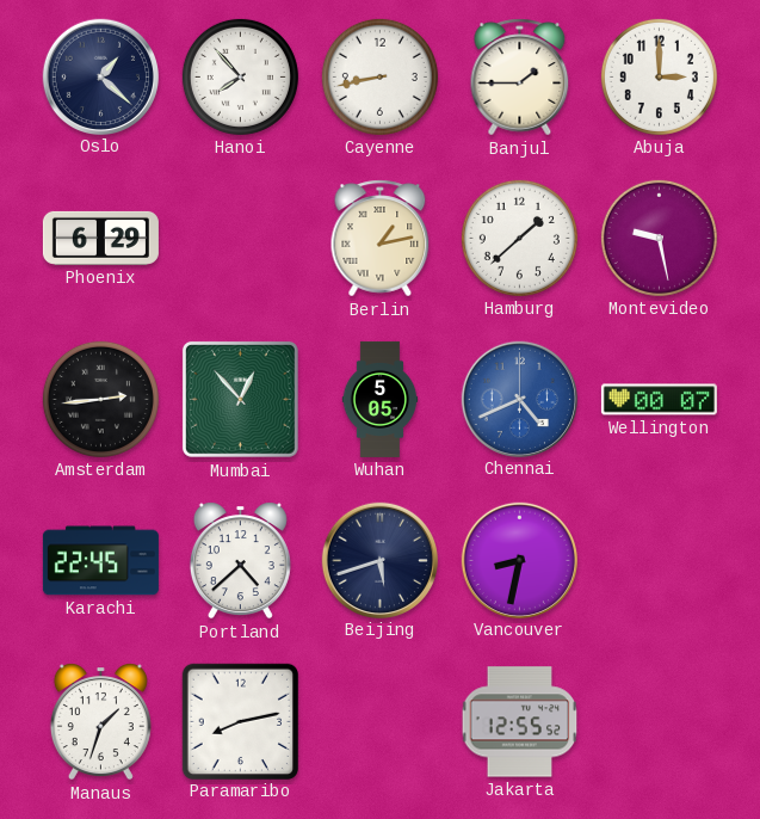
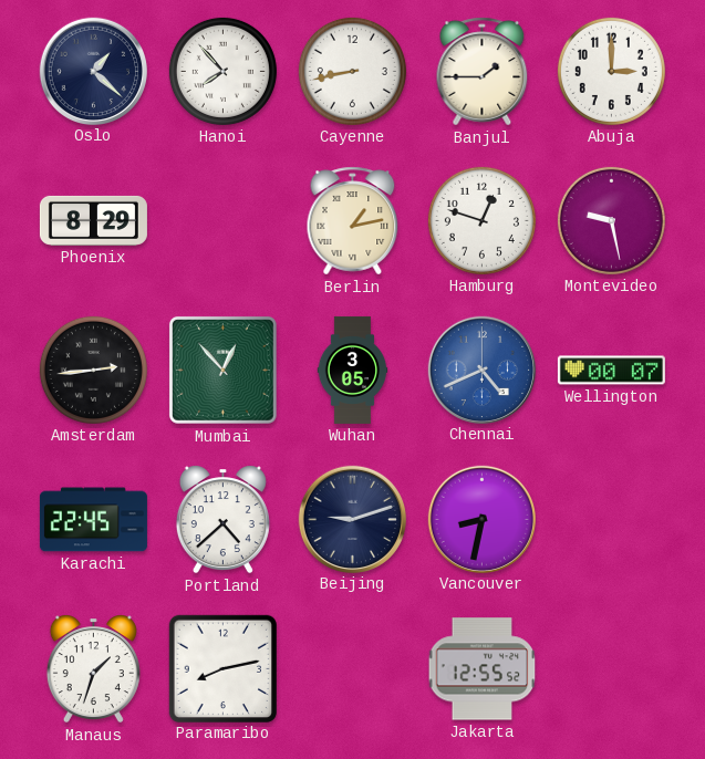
Phoenix: 6:29 -> 8:29 (93, 220)
Hamburg: 1:38 -> 12:48 (481, 220)
Wuhan: 5:05 -> 3:05 (353, 370)
Beijing: 5:42 -> 9:12 (352, 519)
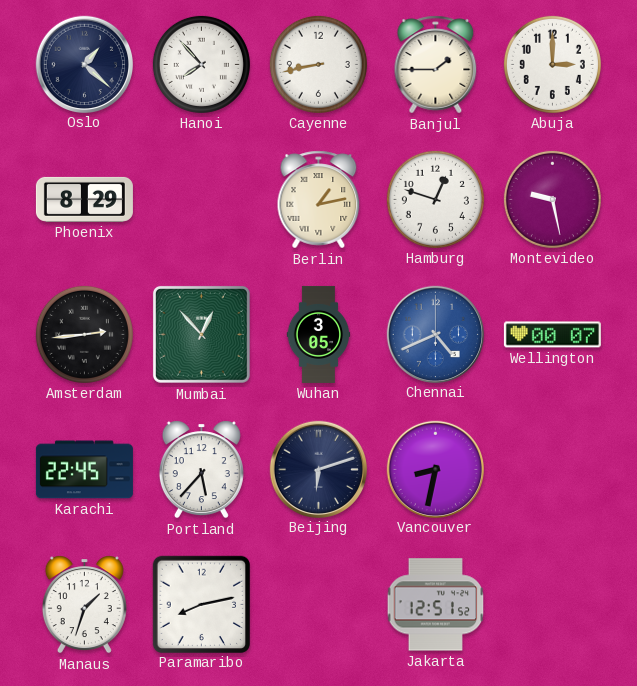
Portland: 4:38 -> 5:37 (201, 470)
Beijing: 9:12 -> 6:12 (318, 469)
Jakarta: 12:55 -> 12:51 (436, 605)
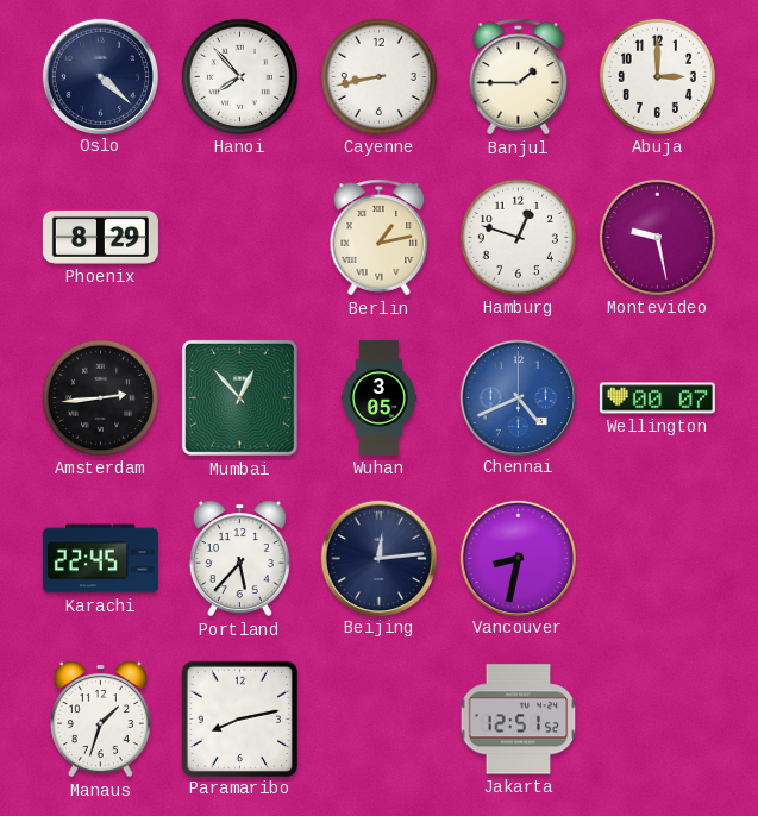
Oslo: 1:22 -> 4:22 (100, 76)
Beijing: 6:12 -> 12:14 (378, 558)
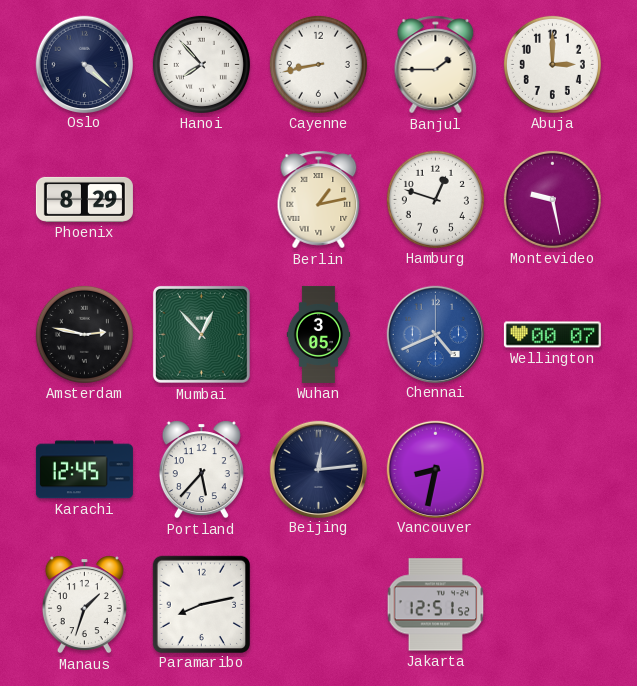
Amsterdam: 2:44 -> 2:47 (84, 334)
Karachi: 22:45 -> 12:45 (84, 470)
